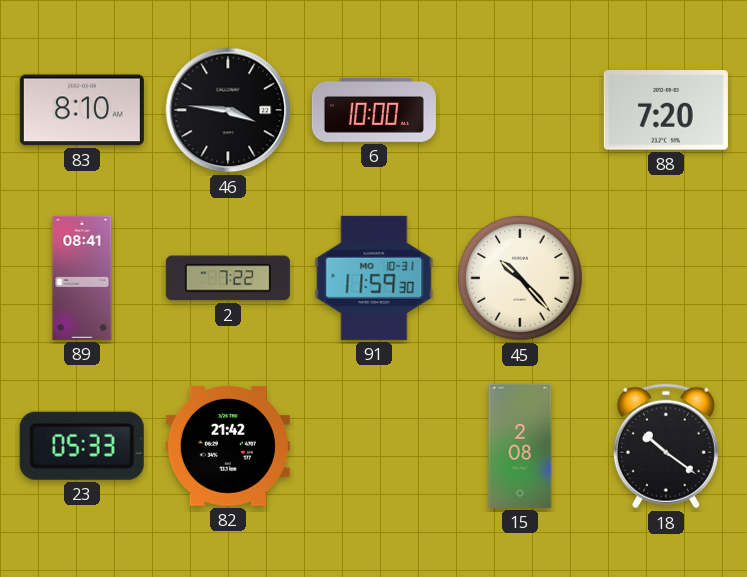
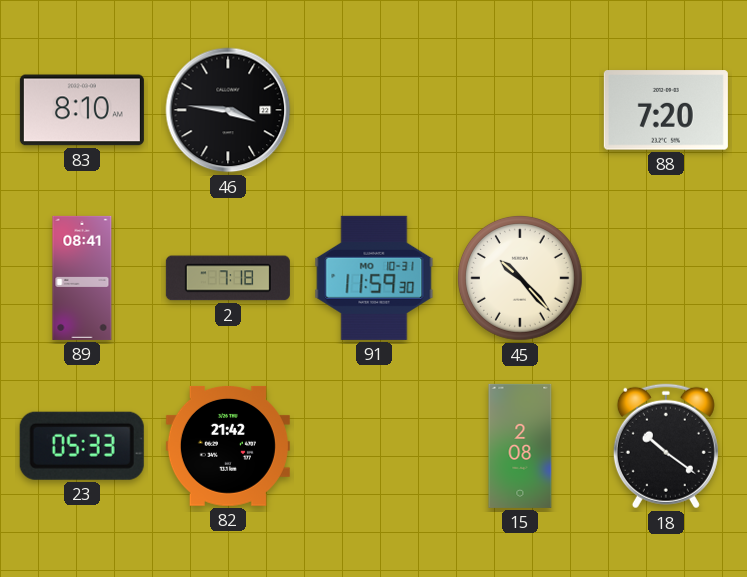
6: 10:00 -> none (374, 110)
2: 7:22 -> 7:18 (228, 278)
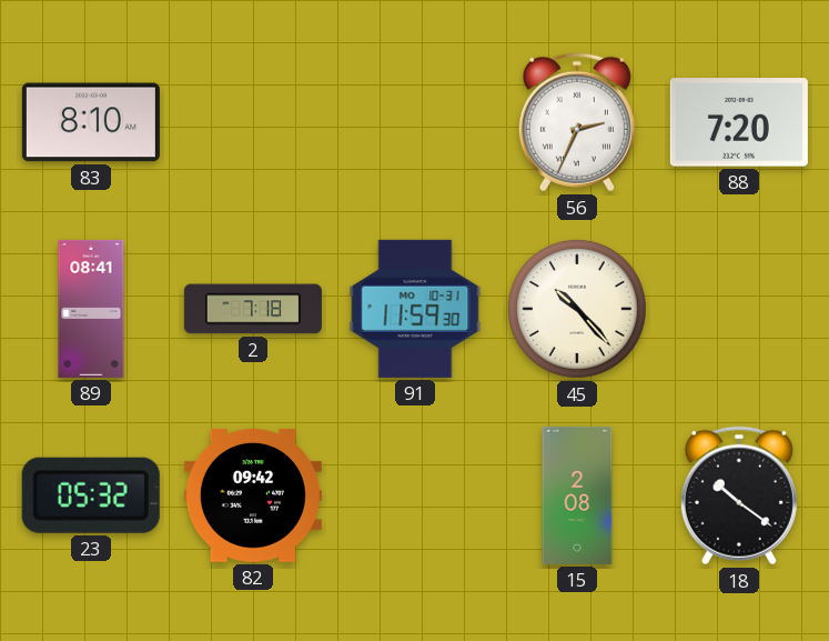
46: 3:46 -> none (228, 110)
56: none -> 2:34 (577, 122)
23: 05:33 -> 05:32 (91, 495)
82: 21:42 -> 09:42 (253, 495)
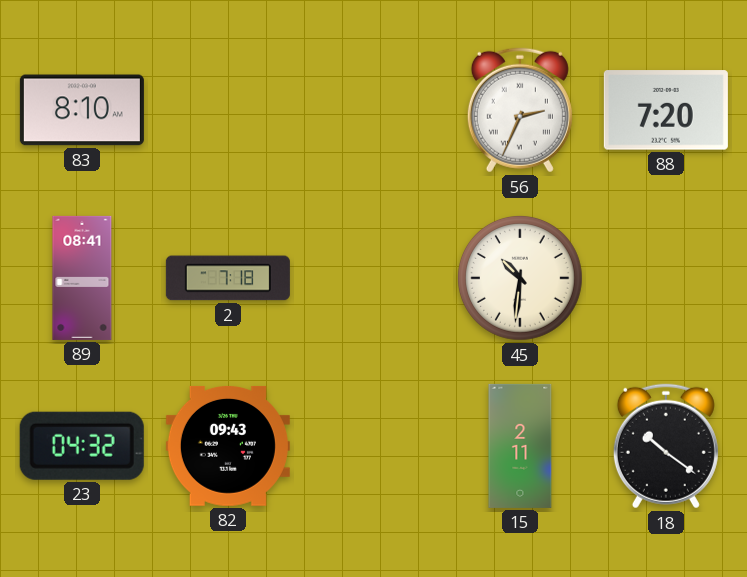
91: 11:59 -> none (415, 309)
45: 10:23 -> 10:31 (520, 278)
23: 05:32 -> 04:32 (82, 446)
82: 09:42 -> 09:43 (228, 446)
15: 2:08 -> 2:11 (520, 446)
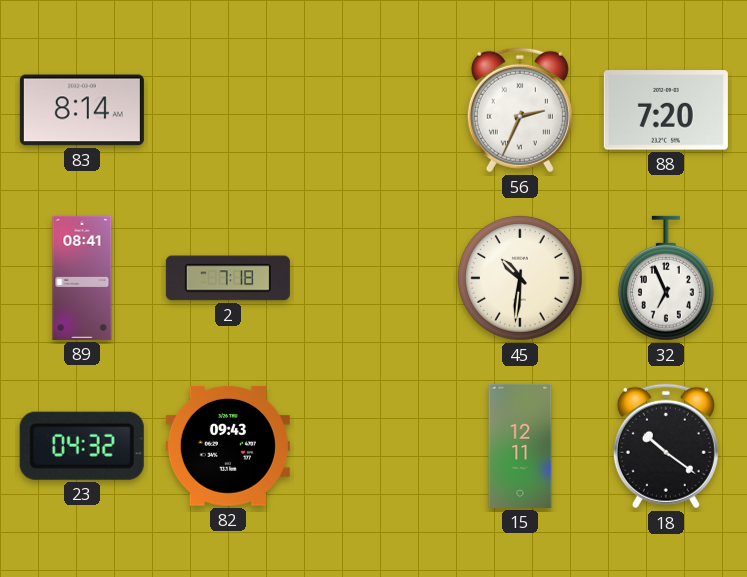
83: 8:10 -> 8:14 (82, 110)
32: none -> 6:56 (666, 278)
15: 2:11 -> 12:11 (520, 446)
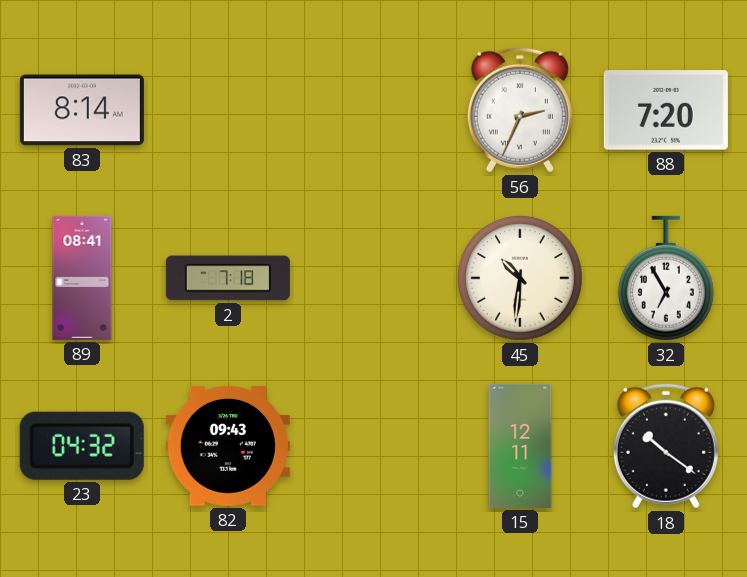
32: 6:56 -> 6:55 (666, 278)
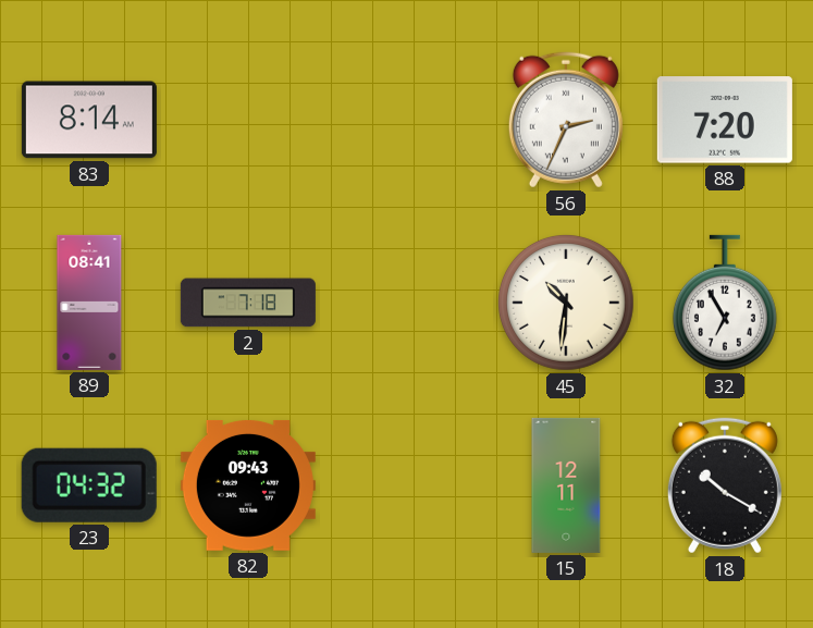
18: 10:21 -> 10:20 (725, 485)
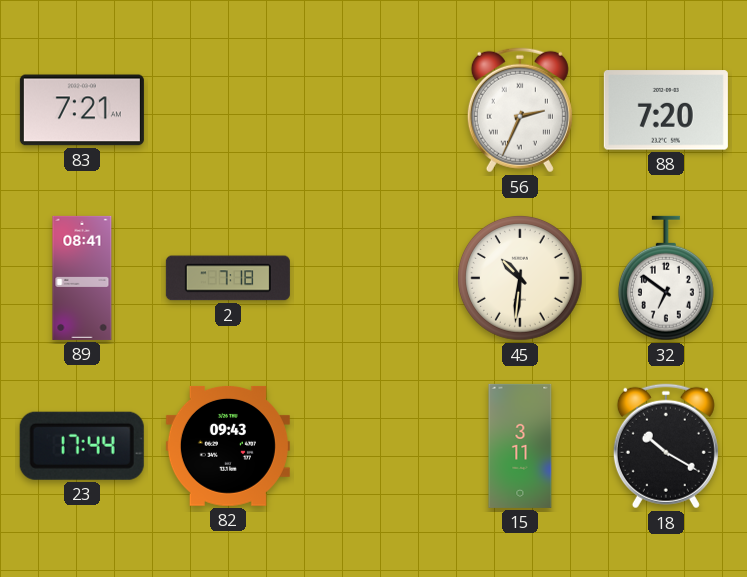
83: 8:14 -> 7:21 (82, 110)
32: 6:55 -> 6:51 (666, 278)
23: 04:32 -> 17:44 (82, 446)
15: 12:11 -> 3:11 (520, 446)
